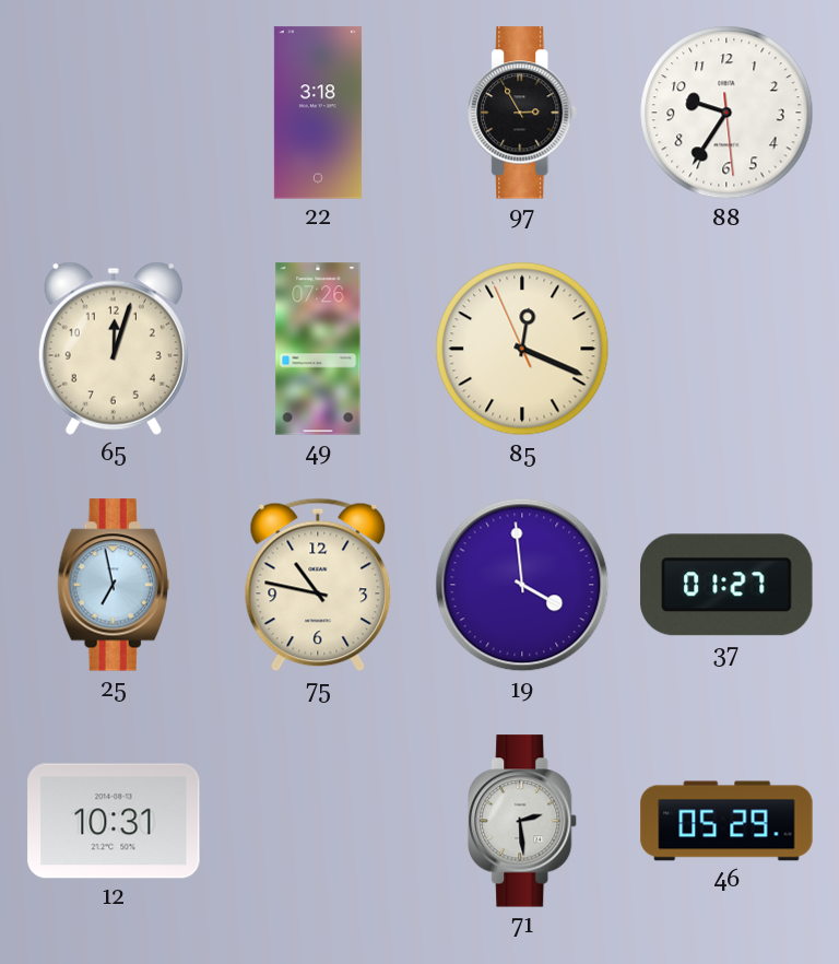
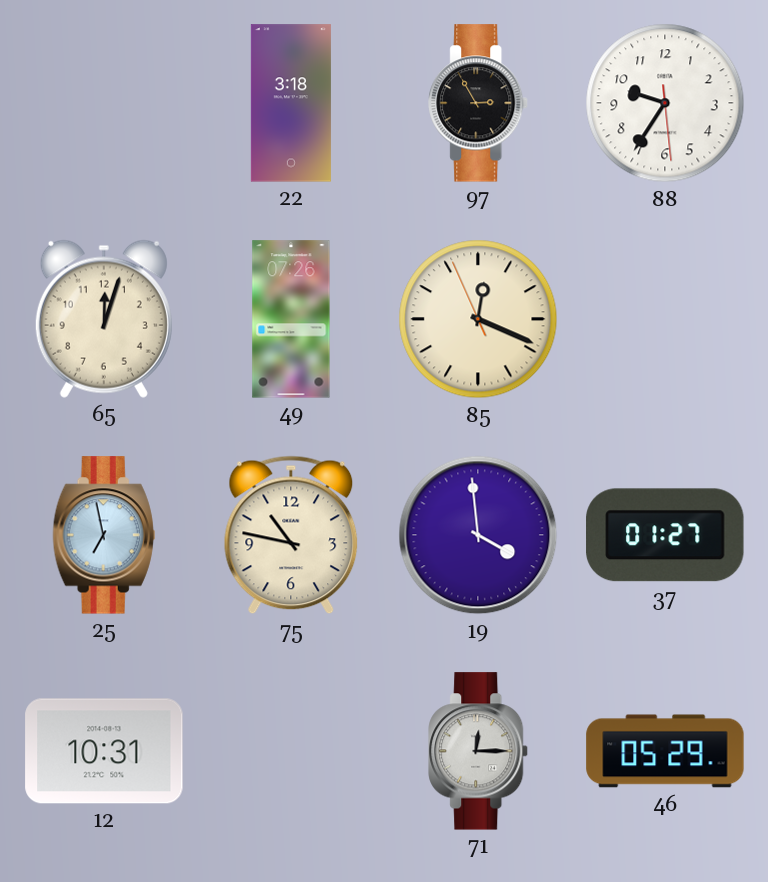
71: 2:29 -> 12:15 (479, 751)
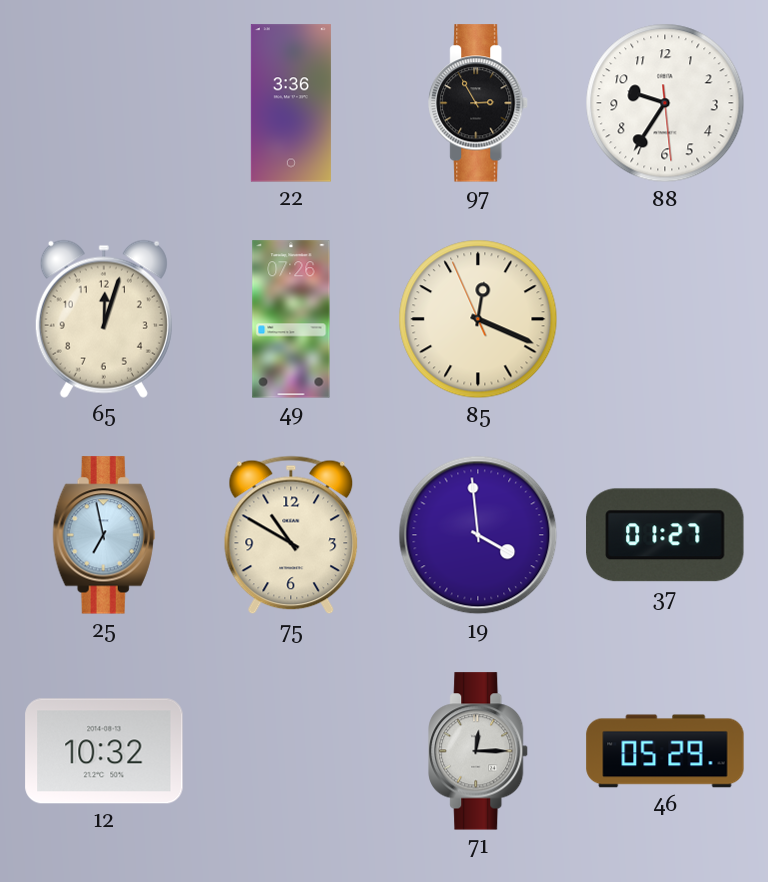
22: 3:18 -> 3:36 (291, 103)
75: 10:47 -> 10:50 (291, 535)
12: 10:31 -> 10:32 (104, 751)
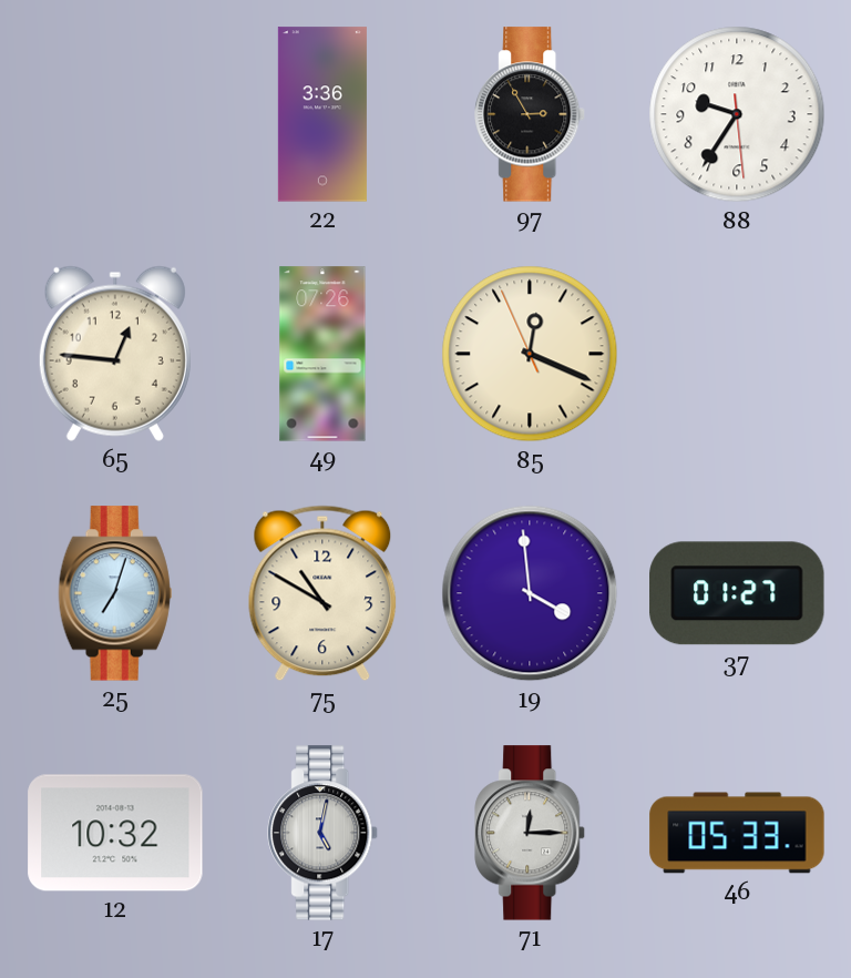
65: 12:03 -> 12:46 (115, 354)
25: 6:58 -> 7:03 (115, 593)
17: none -> 5:02 (324, 833)
46: 05:29 -> 05:33 (737, 833)
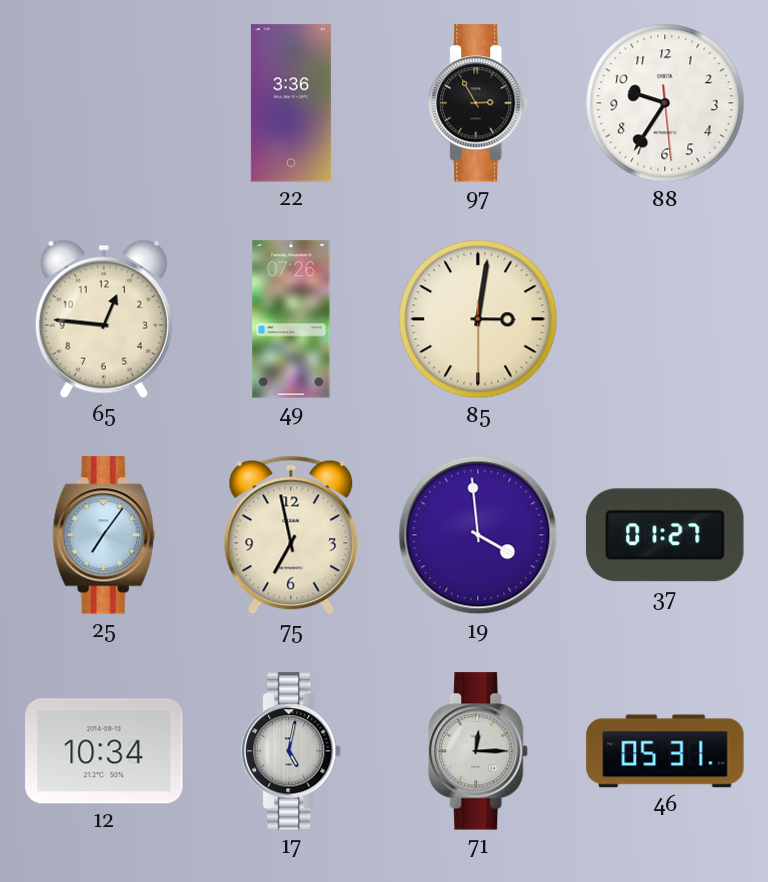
85: 12:18 -> 3:01 (478, 319)
25: 7:03 -> 7:06 (104, 535)
75: 10:50 -> 6:58 (291, 535)
12: 10:32 -> 10:34 (104, 751)
46: 05:33 -> 05:31 (665, 751)
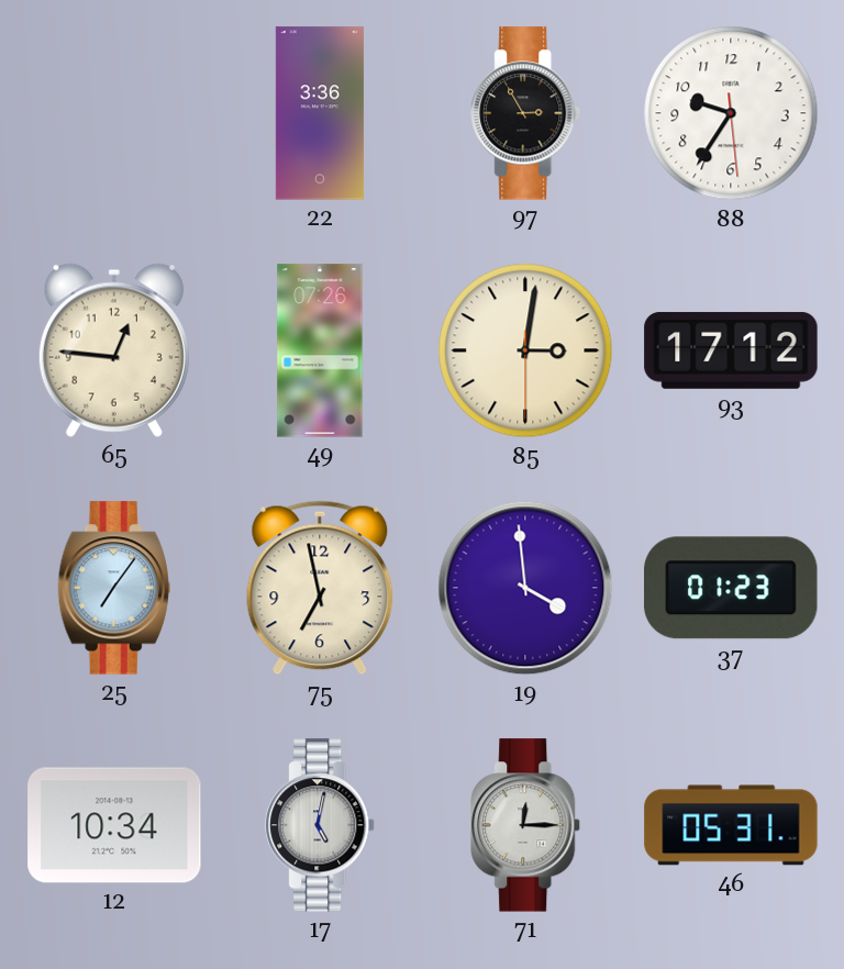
93: none -> 17:12 (731, 350)
37: 01:27 -> 01:23 (731, 588)
